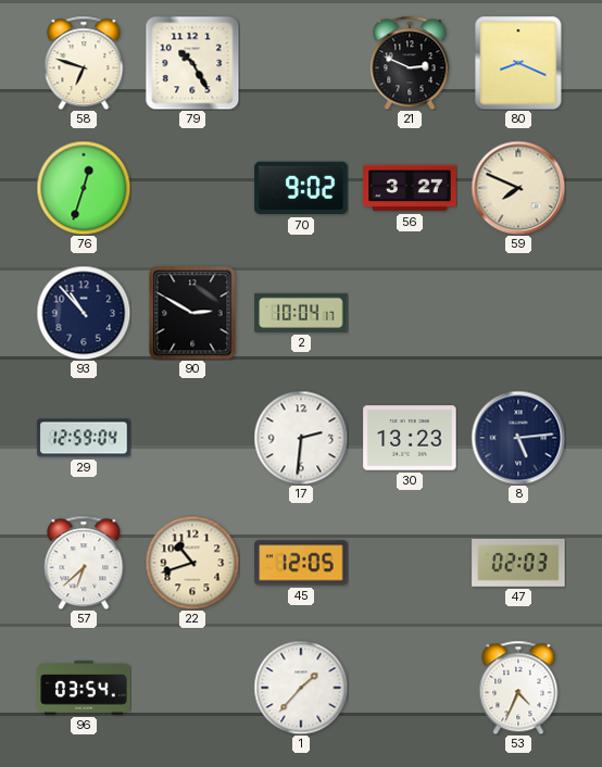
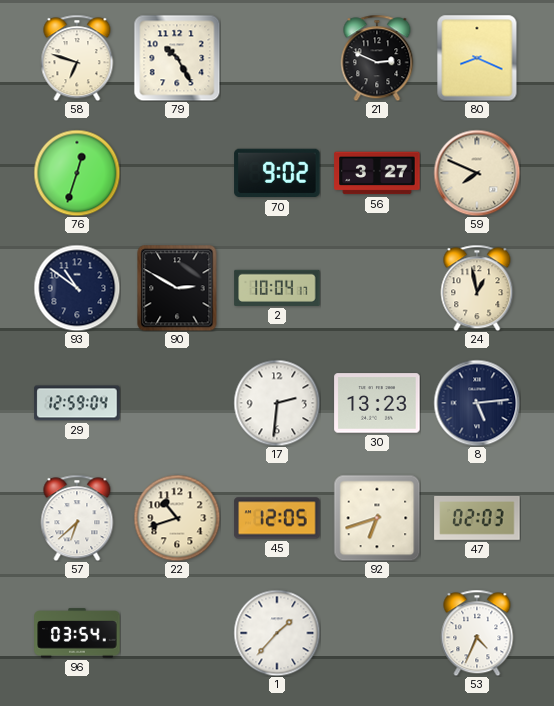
93: 10:53 -> 10:51 (77, 288)
24: none -> 12:58 (477, 288)
92: none -> 6:42 (377, 518)
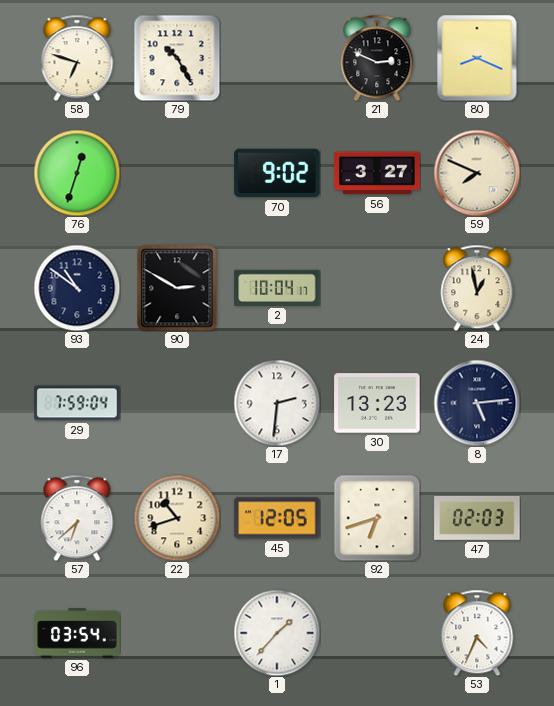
29: 12:59 -> 7:59 (77, 403)
